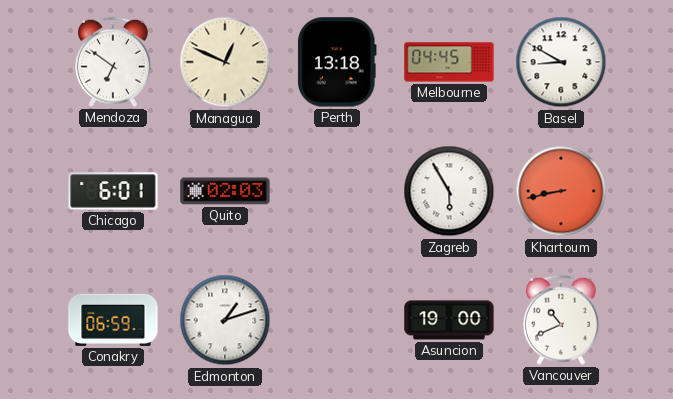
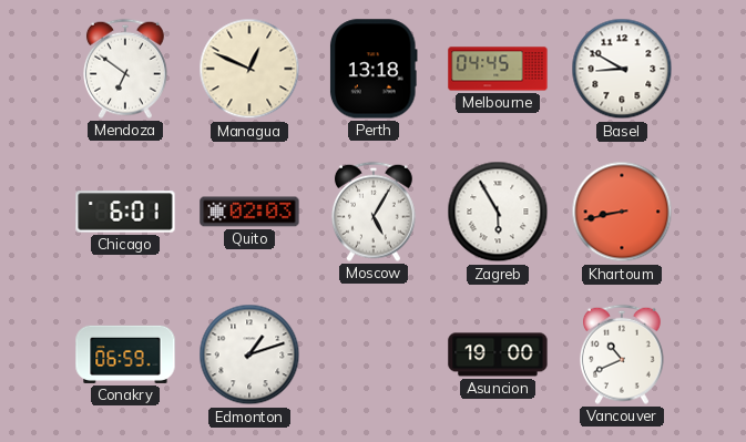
Moscow: none -> 5:05 (374, 212)
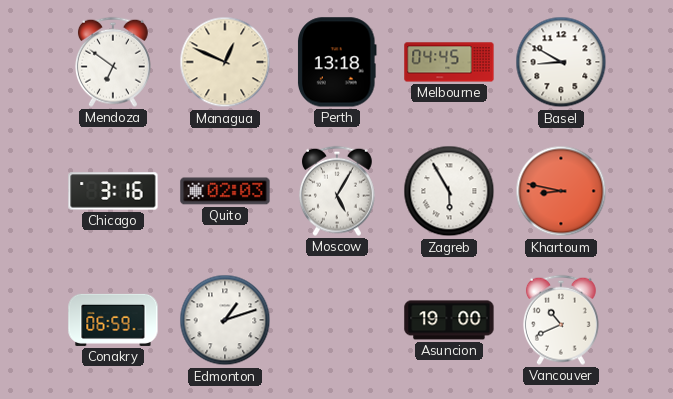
Chicago: 6:01 -> 3:16 (113, 191)
Khartoum: 8:43 -> 8:47 (561, 191)
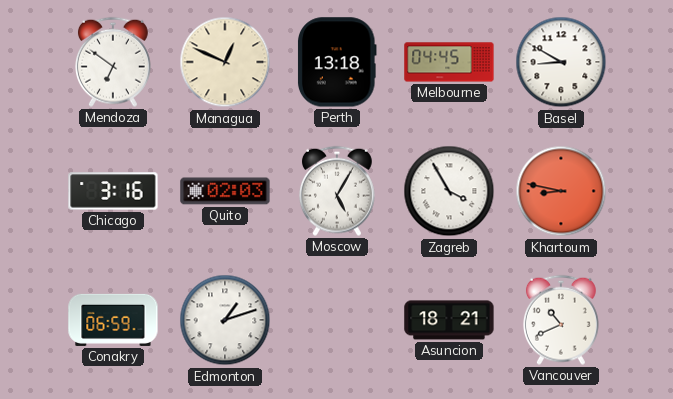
Zagreb: 5:55 -> 3:55 (449, 191)
Asuncion: 19:00 -> 18:21 (449, 320)
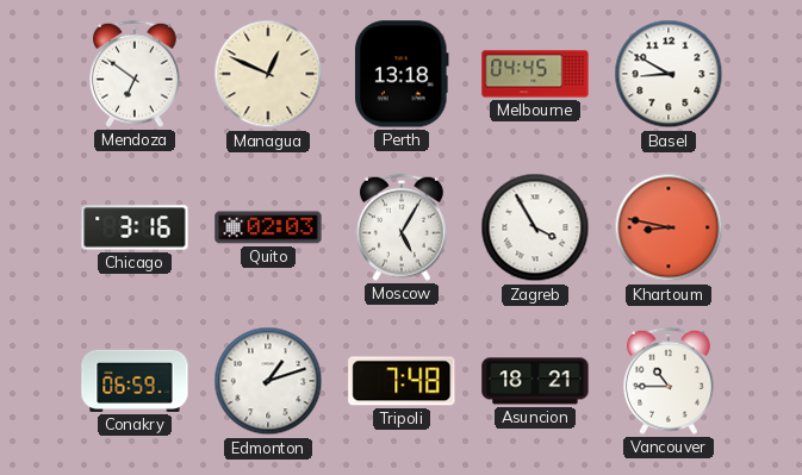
Tripoli: none -> 7:48 (402, 381)
Vancouver: 10:41 -> 10:45 (669, 381)
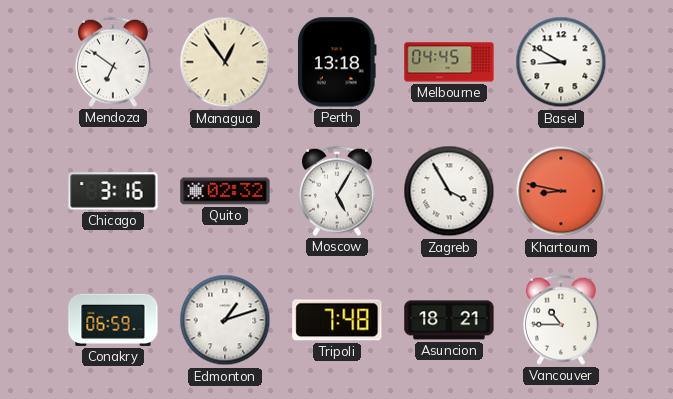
Managua: 12:49 -> 12:54 (225, 62)
Quito: 02:03 -> 02:32 (225, 191)
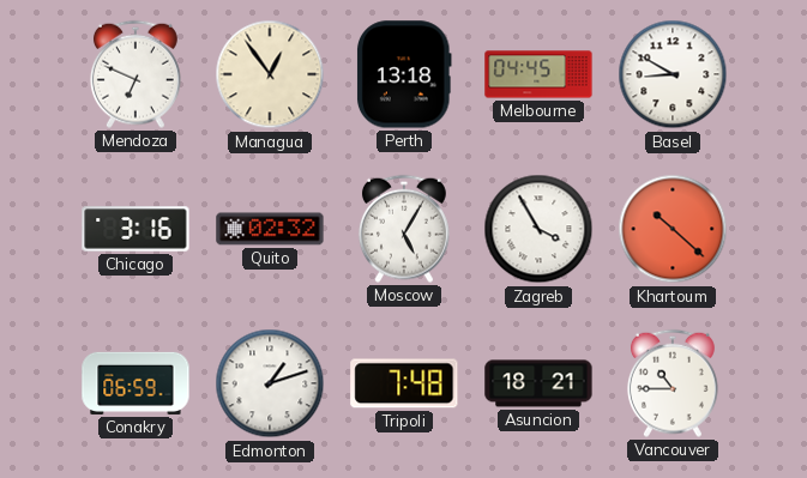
Mendoza: 6:51 -> 6:49 (135, 74)
Khartoum: 8:47 -> 10:22 (673, 229)
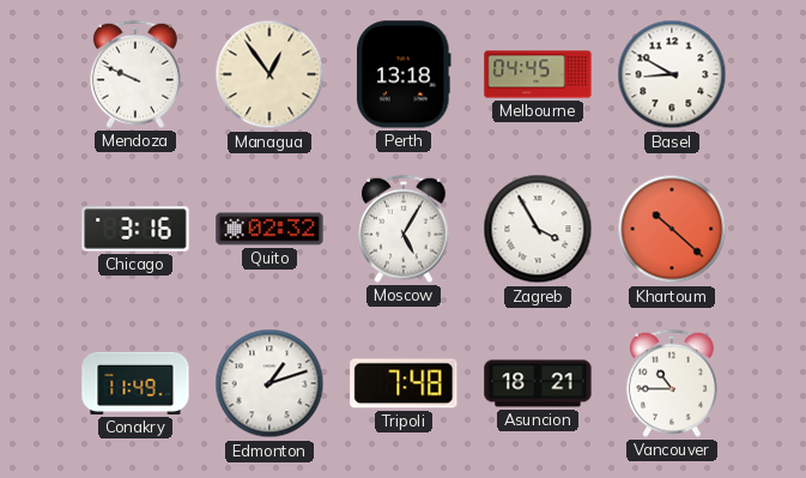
Mendoza: 6:49 -> 9:49 (135, 74)
Conakry: 06:59 -> 11:49 (135, 383)
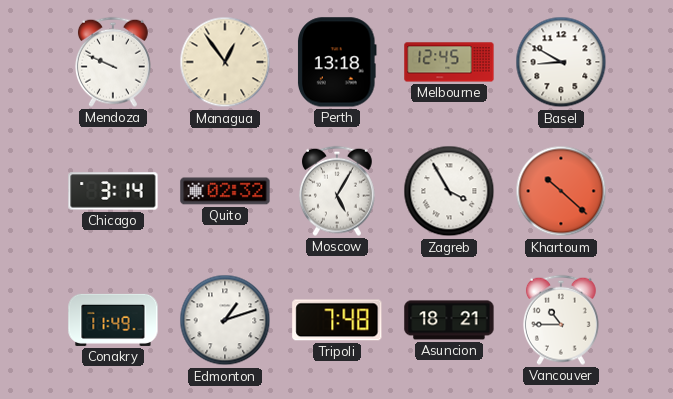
Melbourne: 04:45 -> 12:45 (449, 62)
Chicago: 3:16 -> 3:14 (113, 191)
